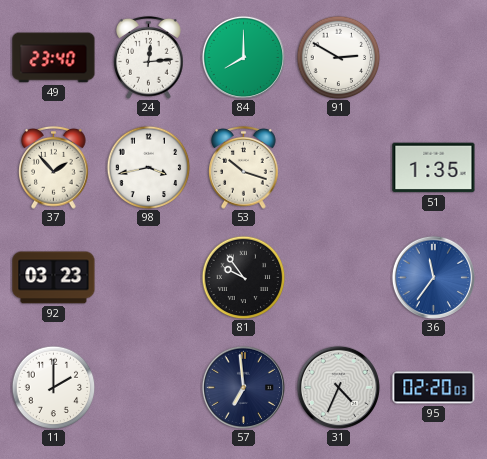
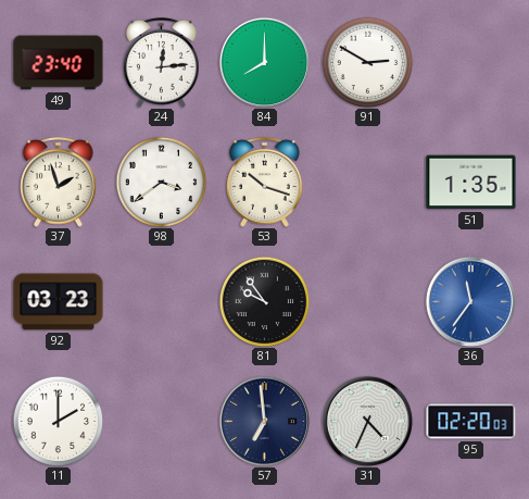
37: 1:53 -> 1:57 (59, 183)
98: 3:43 -> 3:39 (161, 182)
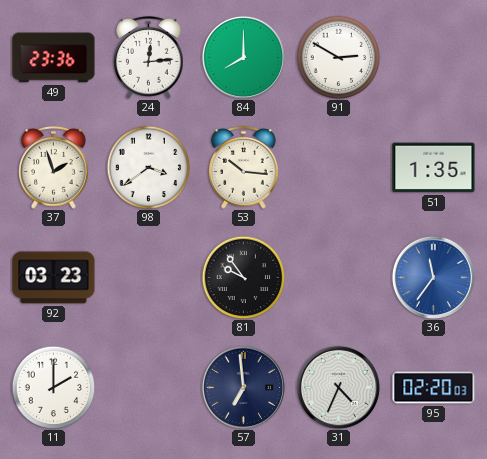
49: 23:40 -> 23:36 (54, 58)
53: 10:18 -> 10:16 (244, 168)
